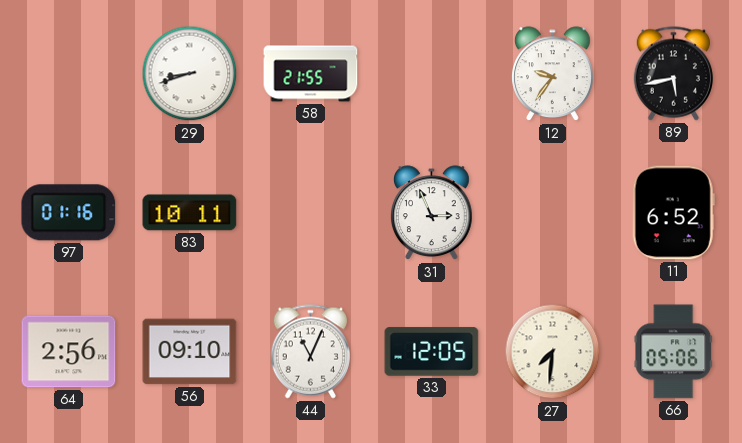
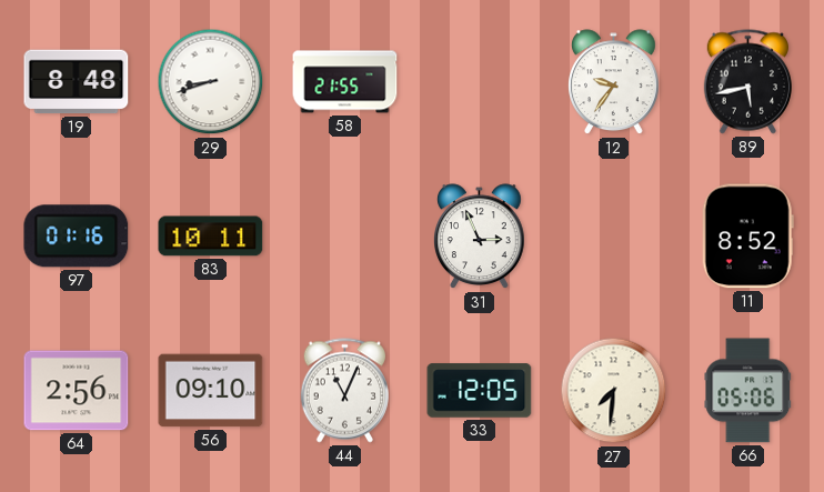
19: none -> 8:48 (77, 82)
11: 6:52 -> 8:52 (747, 237)
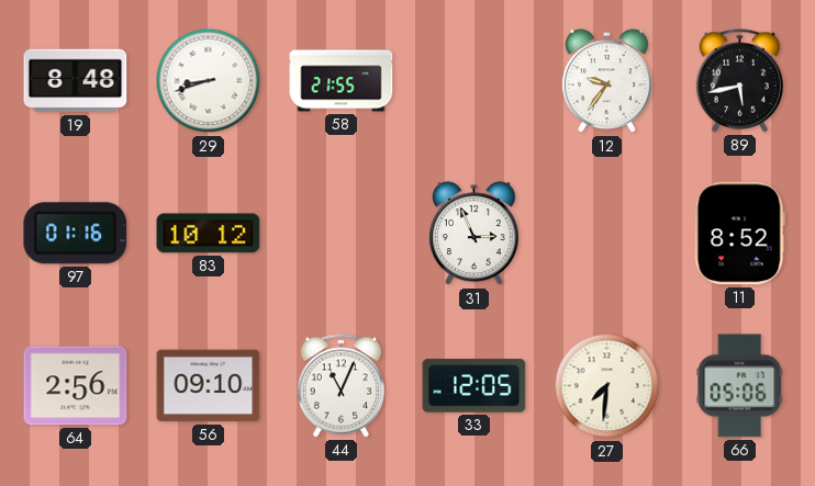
83: 10:11 -> 10:12 (209, 234)
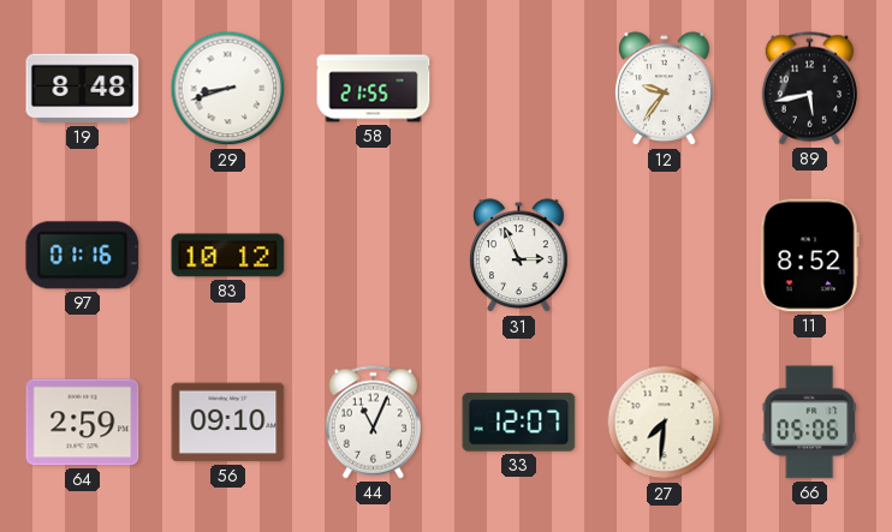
64: 2:56 -> 2:59 (83, 423)
33: 12:05 -> 12:07 (519, 423)
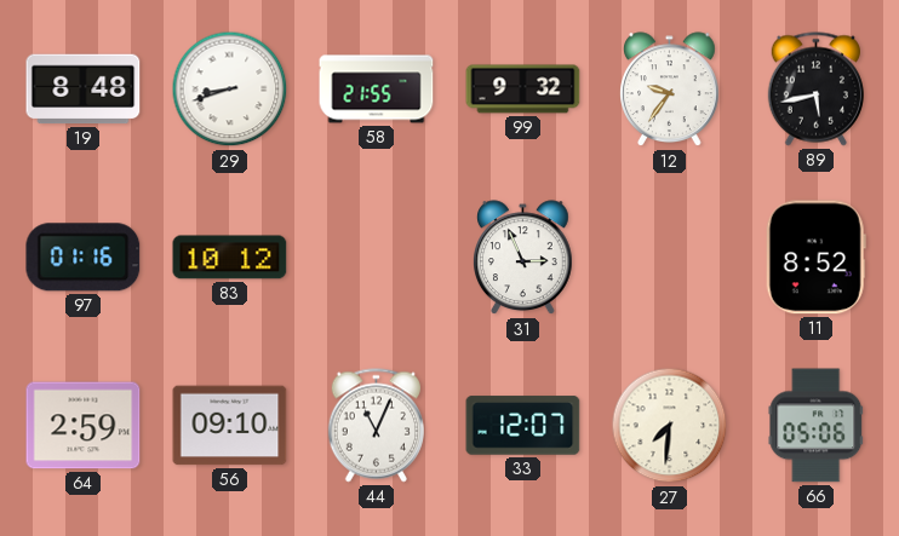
99: none -> 9:32 (523, 90)
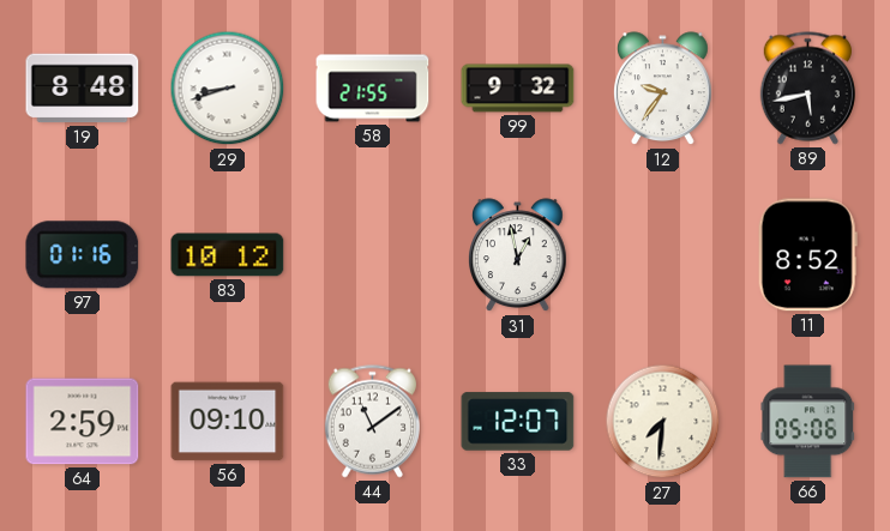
31: 2:56 -> 12:58 (518, 255)
44: 11:04 -> 11:09 (372, 422)
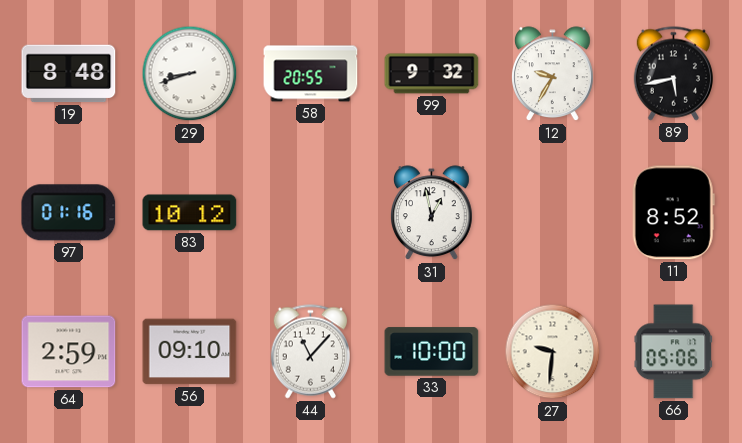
58: 21:55 -> 20:55 (311, 74)
12: 9:36 -> 9:35 (553, 74)
44: 11:09 -> 11:07 (310, 352)
33: 12:07 -> 10:00 (432, 352)
27: 7:31 -> 9:31 (553, 352)
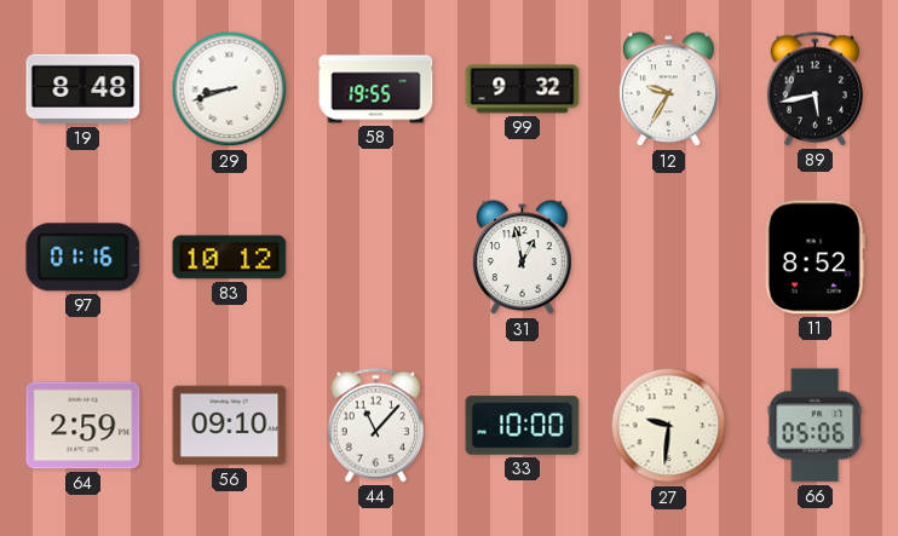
58: 20:55 -> 19:55 (376, 90)
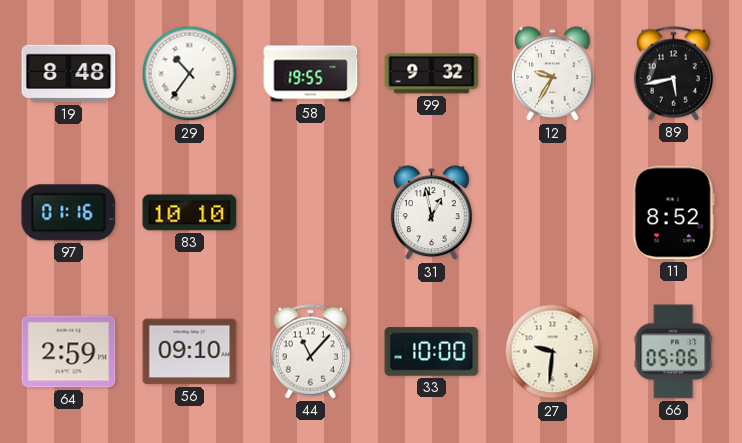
29: 8:42 -> 10:36 (190, 74)
83: 10:12 -> 10:10 (190, 213)
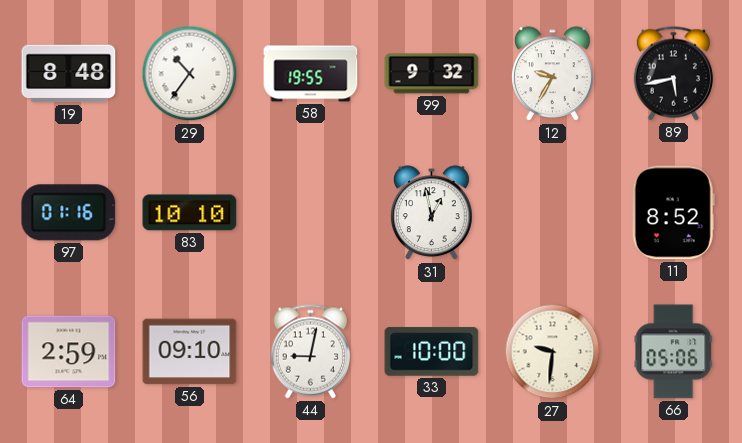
44: 11:07 -> 9:02 (310, 352)
